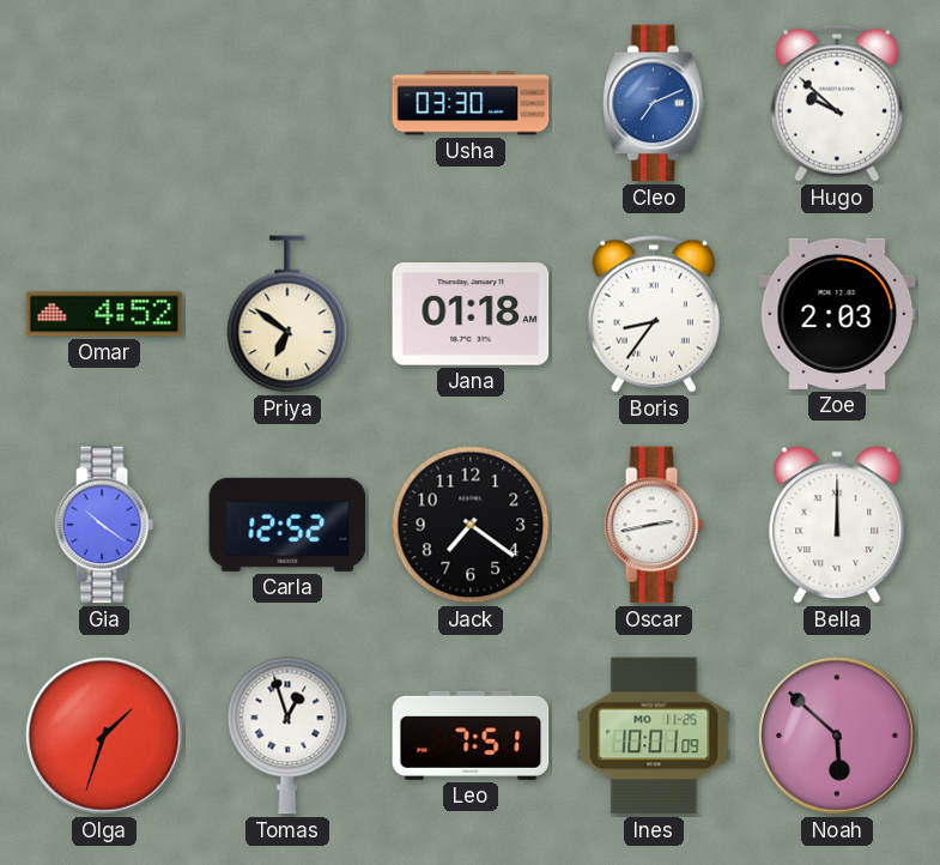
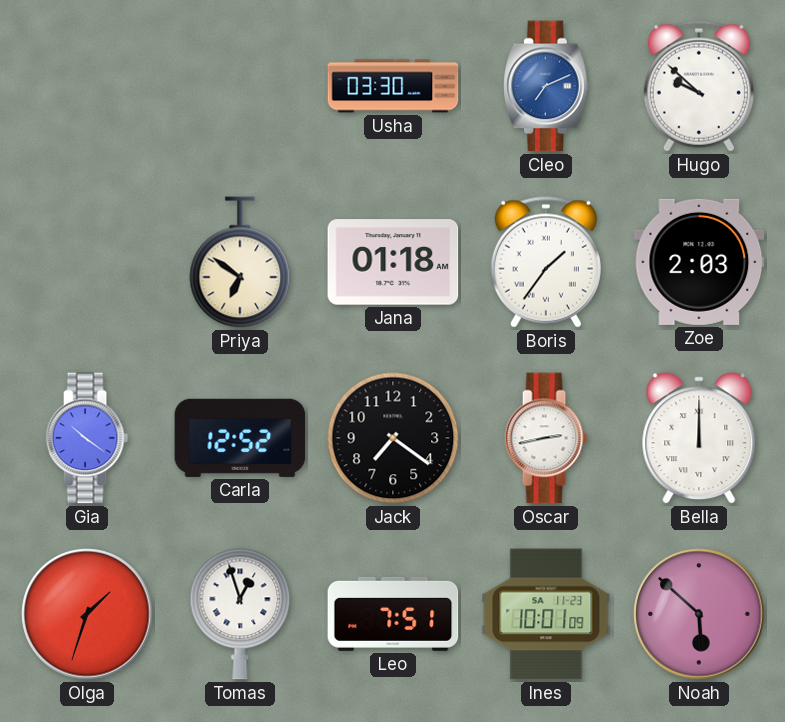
Omar: 4:52 -> none (104, 314)
Boris: 8:36 -> 1:36 (546, 262)
Ines date: MO 11-25 -> SA 11-23 (546, 614)
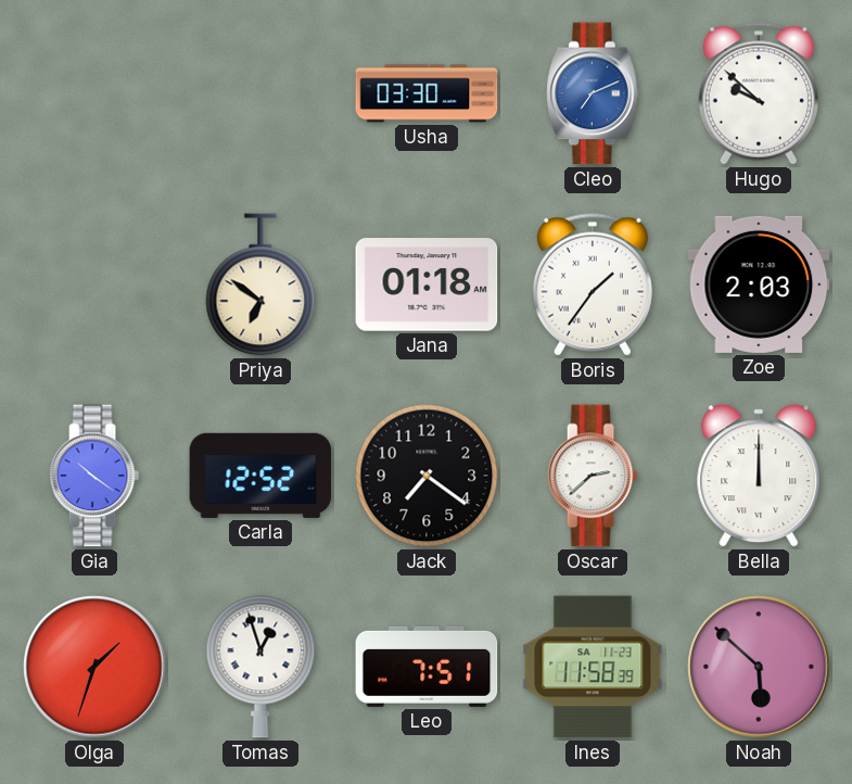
Oscar: 2:43 -> 2:38 (593, 476)
Ines: 10:01 -> 11:58 (593, 667)
